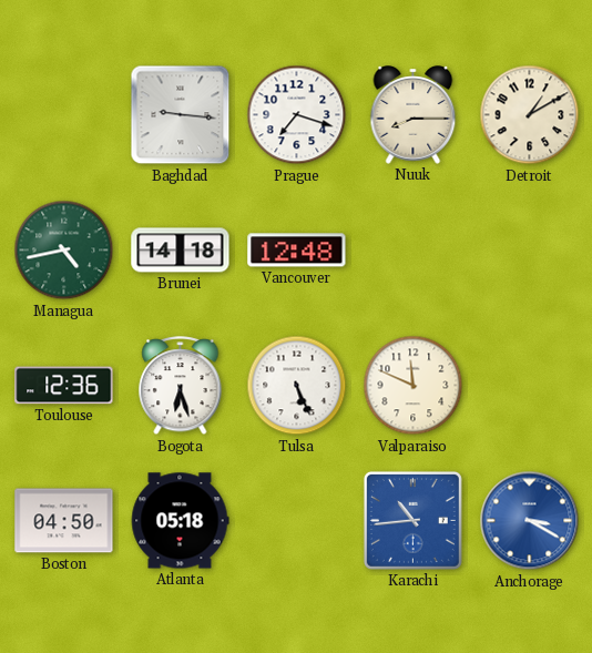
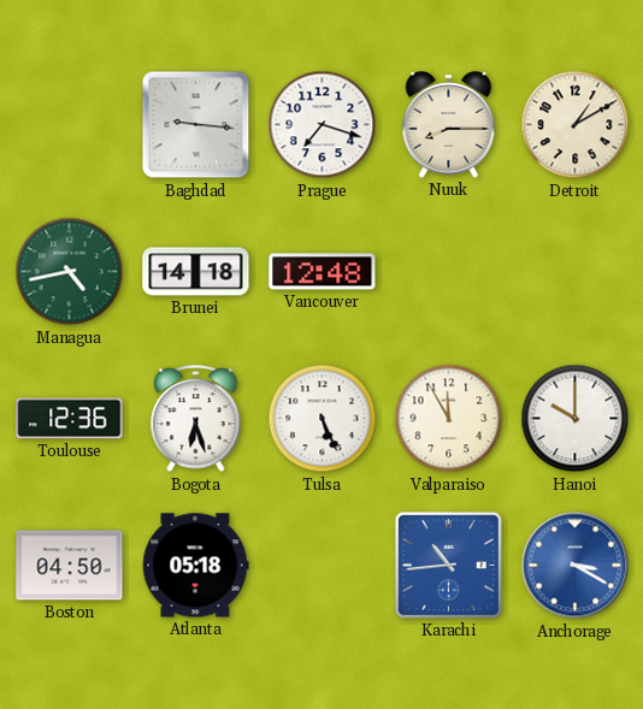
Valparaiso: 11:49 -> 11:55 (449, 419)
Hanoi: none -> 10:00 (576, 419)
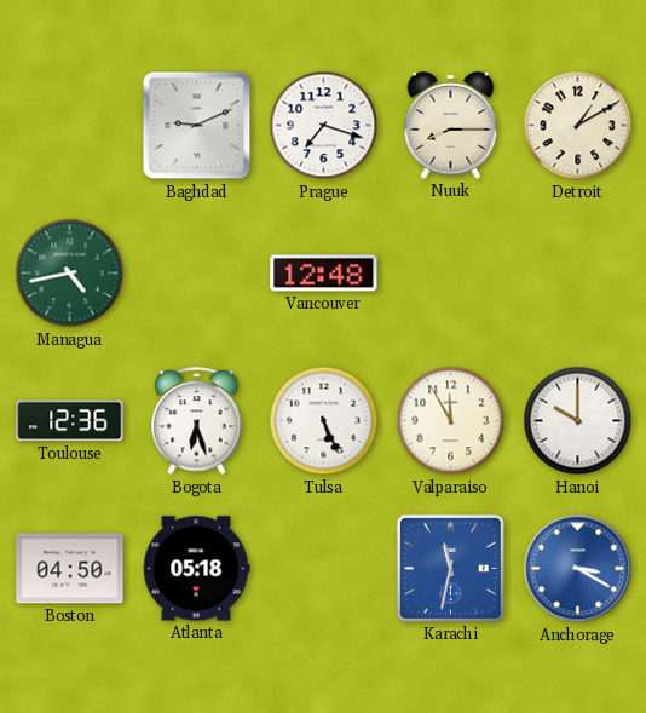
Baghdad: 9:16 -> 9:11 (197, 126)
Brunei: 14:18 -> none (196, 272)
Karachi: 10:44 -> 11:32 (450, 568)
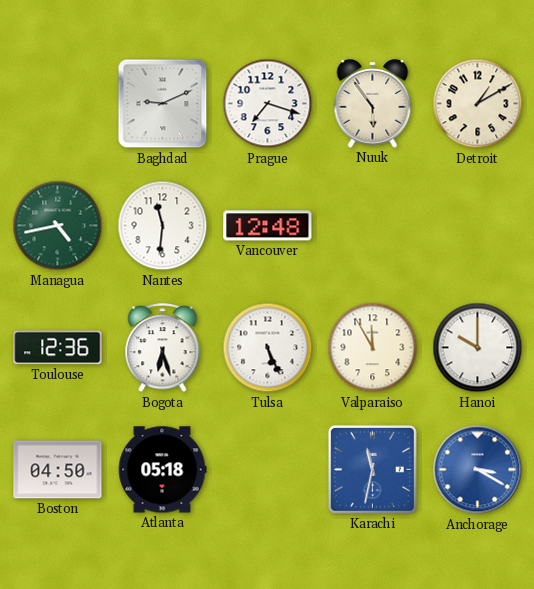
Nuuk: 8:15 -> 5:54 (373, 104)
Nantes: none -> 11:31 (163, 226)
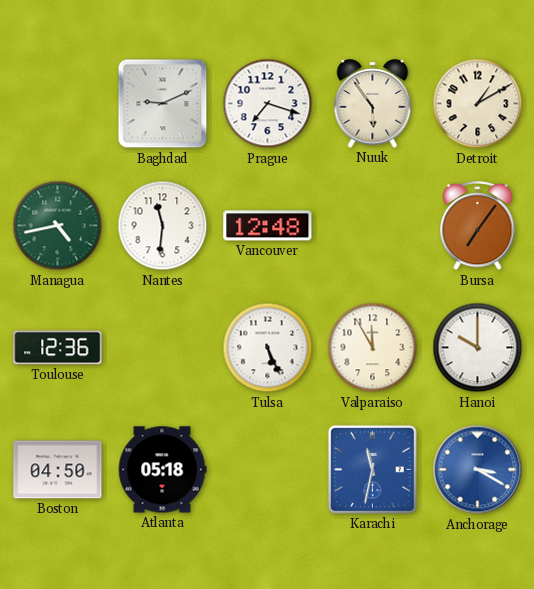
Bursa: none -> 7:06 (478, 227)
Bogota: 6:27 -> none (163, 349)
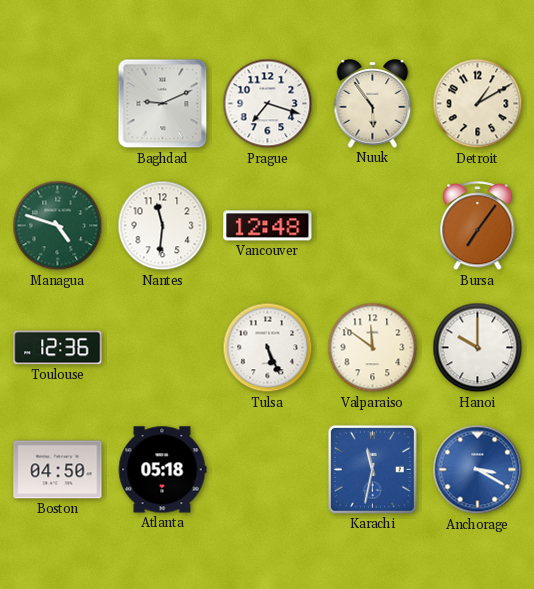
Managua: 4:43 -> 4:48 (58, 226)
Valparaiso: 11:55 -> 11:51 (373, 348)
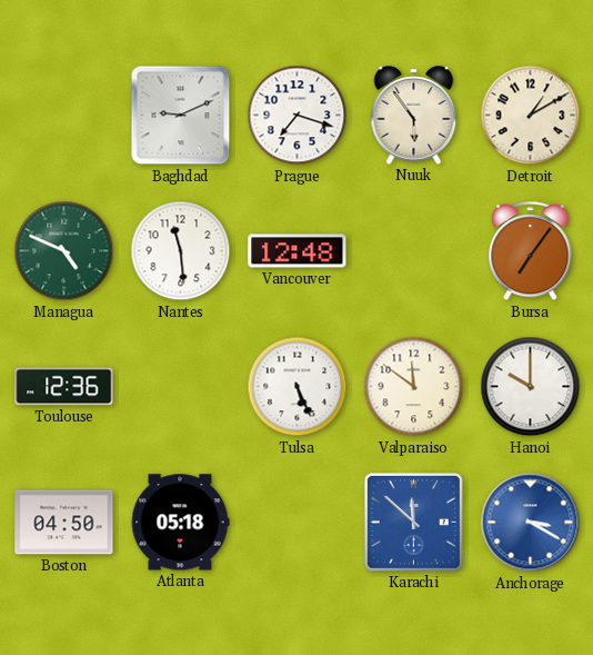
Managua: 4:48 -> 4:49 (64, 251)
Nantes: 11:31 -> 11:29 (181, 251)
Karachi: 11:32 -> 11:52 (413, 522)
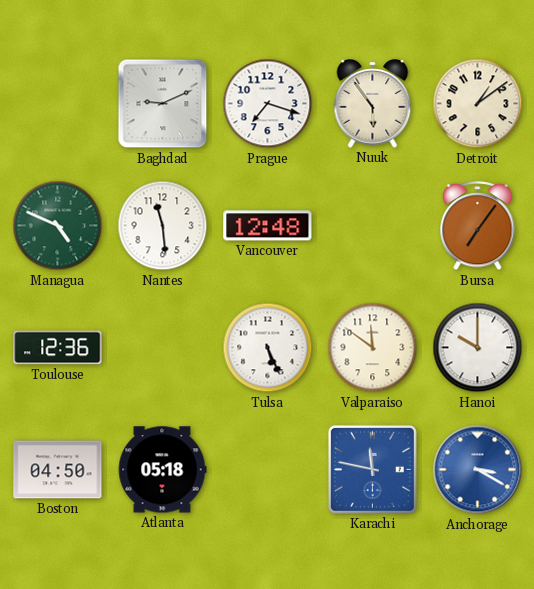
Detroit: 1:10 -> 1:09 (478, 104)
Karachi: 11:52 -> 11:47 (372, 469)
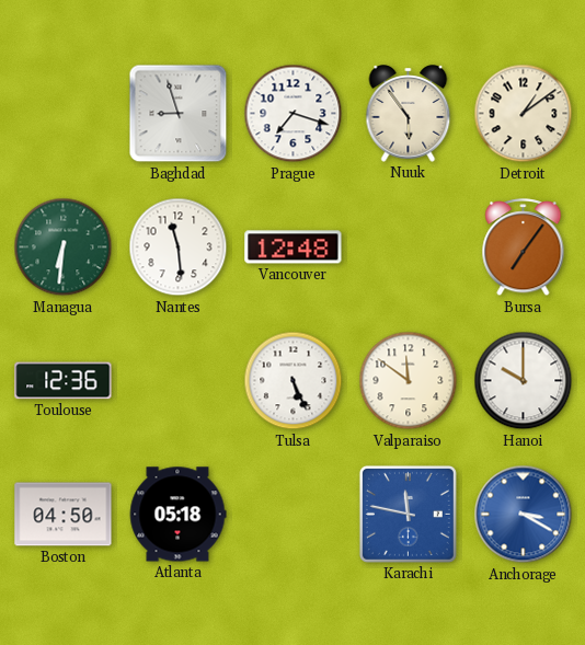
Baghdad: 9:11 -> 8:57 (179, 114)
Managua: 4:49 -> 6:31 (64, 247)
